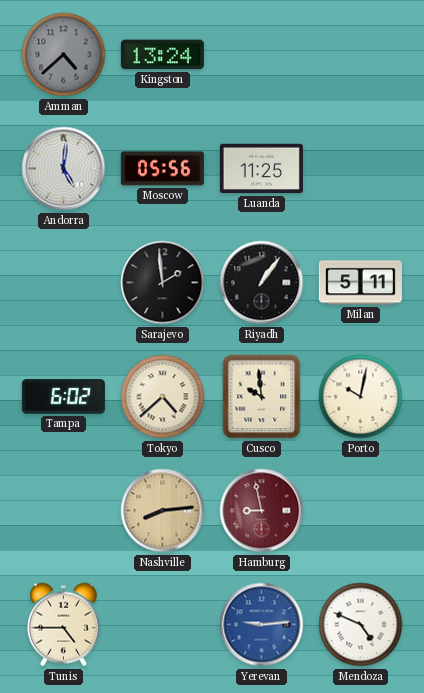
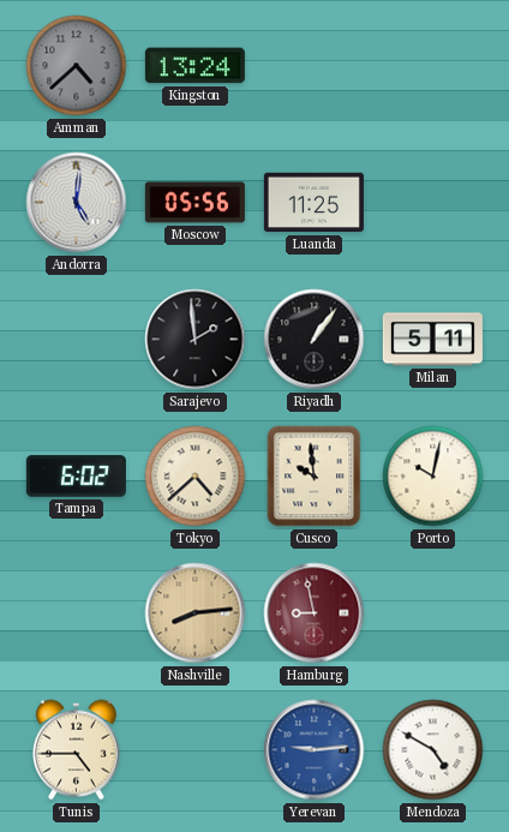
Mendoza: 4:49 -> 4:50 (433, 750)
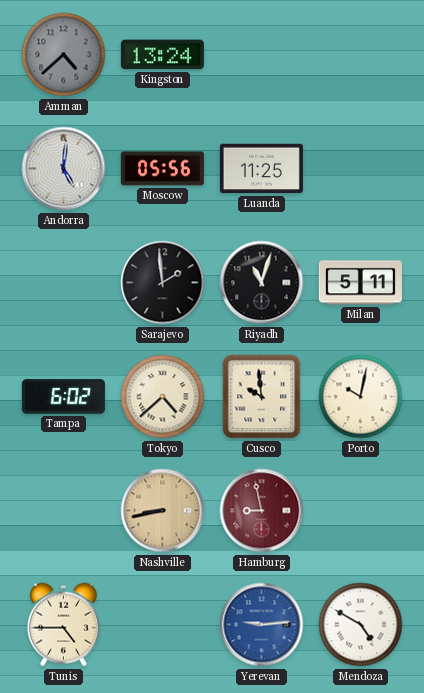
Riyadh: 1:06 -> 11:03 (262, 283)
Nashville: 8:14 -> 8:43 (163, 511)
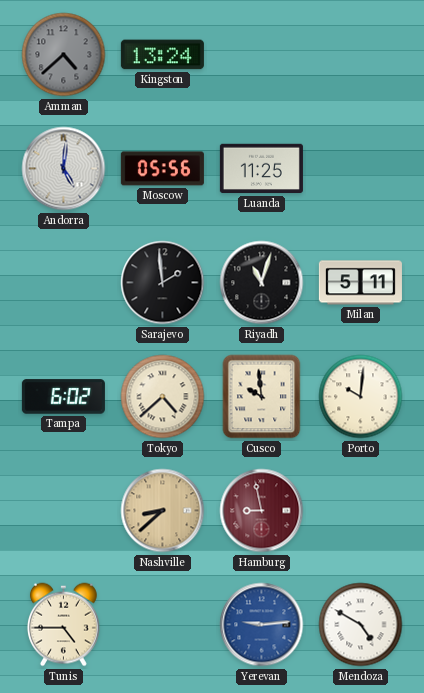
Porto: 10:02 -> 10:01 (361, 397)
Nashville: 8:43 -> 8:38 (163, 511)
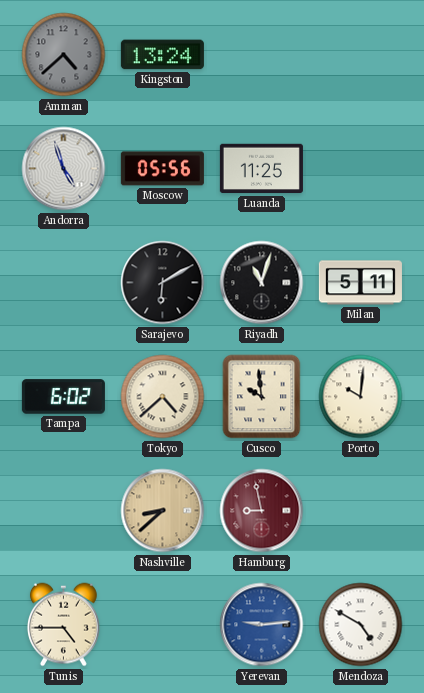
Andorra: 5:01 -> 4:57 (64, 169)
Sarajevo: 1:59 -> 6:10 (163, 283)
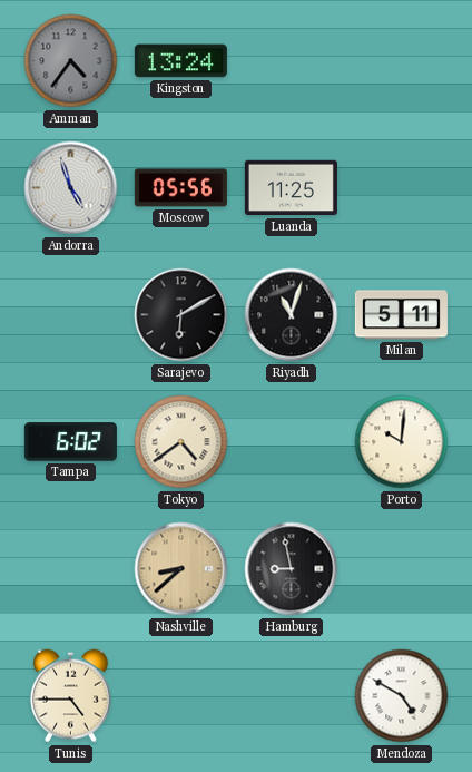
Amman: 4:38 -> 4:36 (71, 61)
Tokyo: 4:38 -> 4:39 (181, 442)
Cusco: 9:59 -> none (262, 397)
Hamburg dial: burgundy -> black (292, 569)
Yerevan: 9:14 -> none (262, 625)
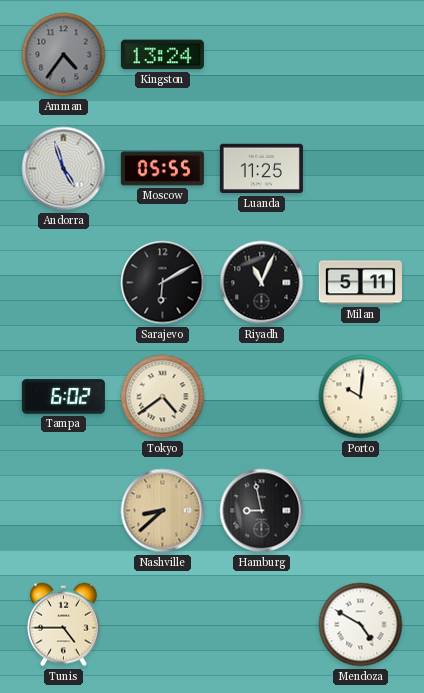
Moscow: 05:56 -> 05:55 (162, 169)
Riyadh: 11:03 -> 11:04 (262, 283)
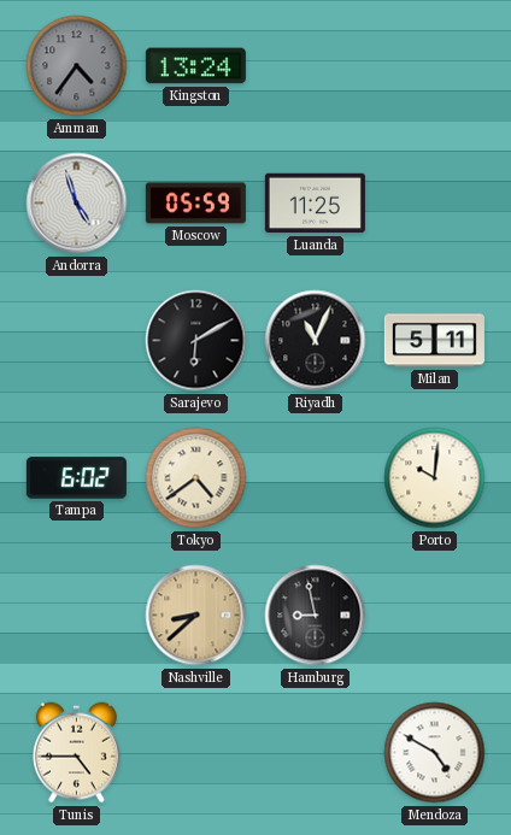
Moscow: 05:55 -> 05:59 (195, 204)
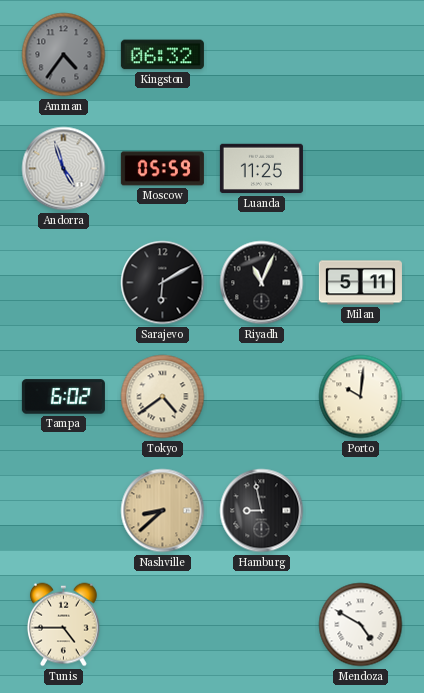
Kingston: 13:24 -> 06:32 (162, 55)
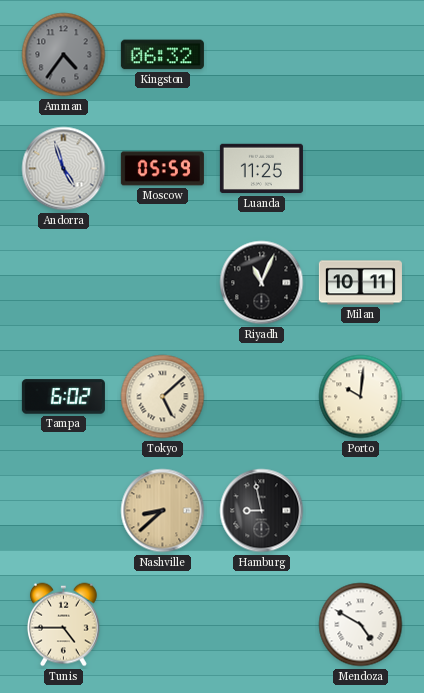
Sarajevo: 6:10 -> none (163, 283)
Milan: 5:11 -> 10:11 (360, 283)
Tokyo: 4:39 -> 5:08 (163, 397)
